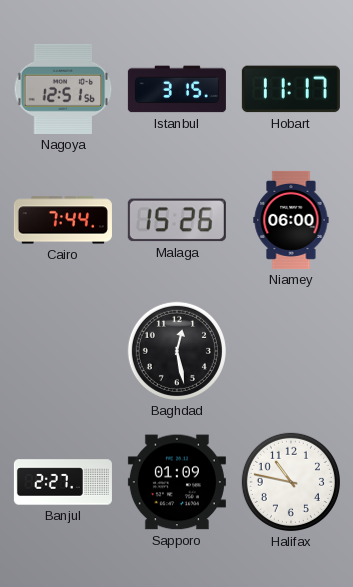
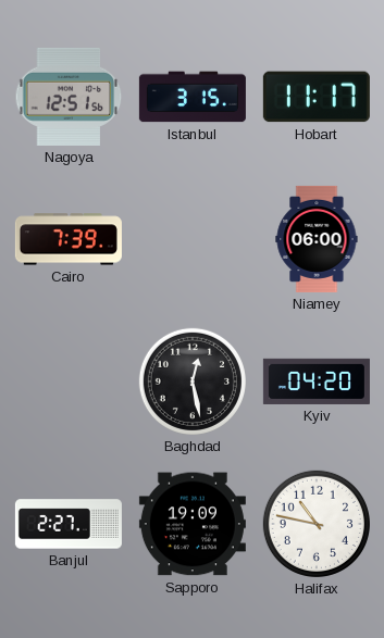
Cairo: 7:44 -> 7:39 (69, 239)
Malaga: 15:26 -> none (177, 220)
Kyiv: none -> 04:20 (317, 381)
Sapporo: 01:09 -> 19:09 (193, 524)
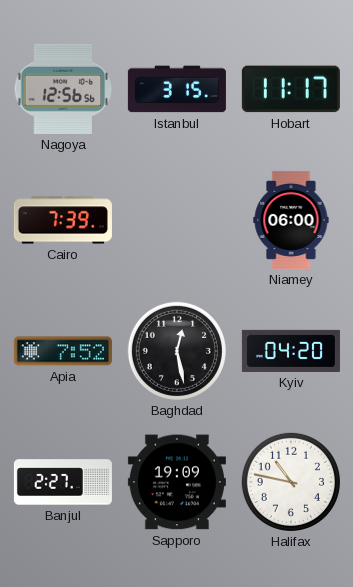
Nagoya: 12:51 -> 12:56 (63, 89)
Apia: none -> 7:52 (63, 351)
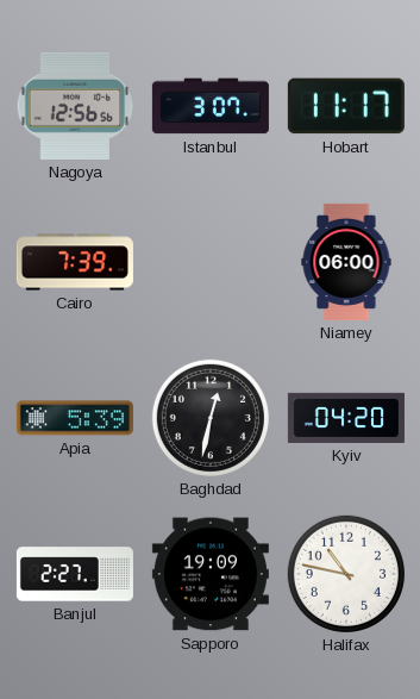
Istanbul: 3:15 -> 3:07 (211, 106)
Apia: 7:52 -> 5:39 (75, 418)
Baghdad: 12:28 -> 12:32 (211, 418)
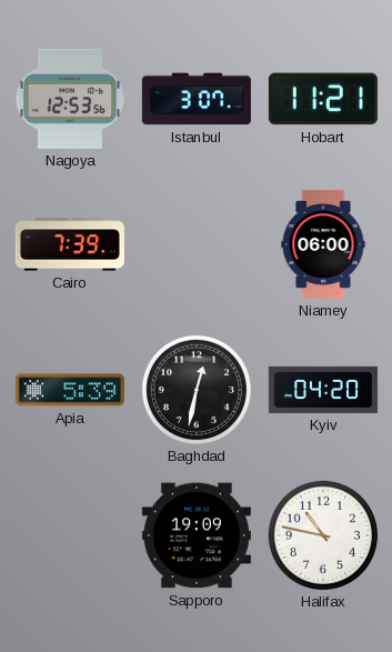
Nagoya: 12:56 -> 12:53 (70, 99)
Hobart: 11:17 -> 11:21 (323, 99)
Banjul: 2:27 -> none (75, 574)
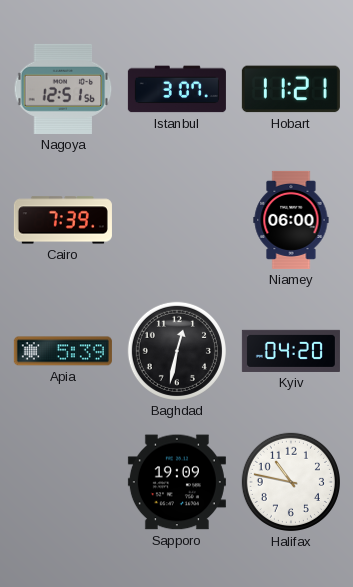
Nagoya: 12:53 -> 12:51 (63, 89)
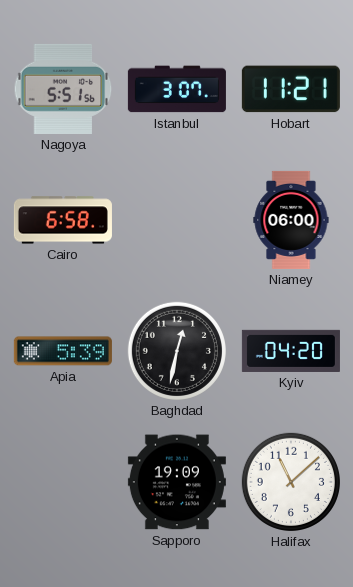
Nagoya: 12:51 -> 5:51 (63, 89)
Cairo: 7:39 -> 6:58 (63, 220)
Halifax: 10:47 -> 11:08 (291, 482)
